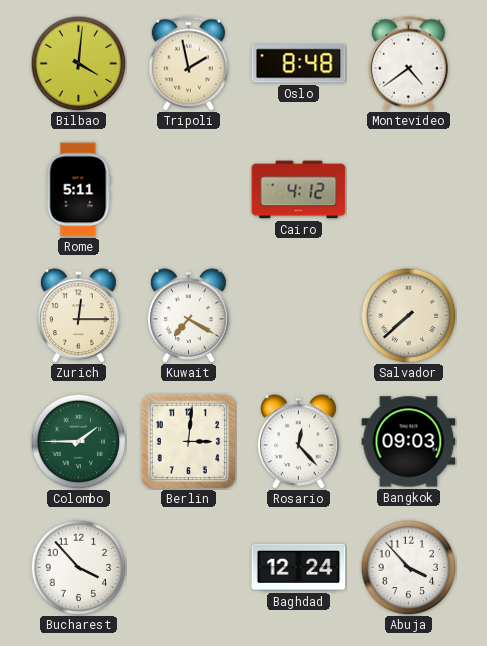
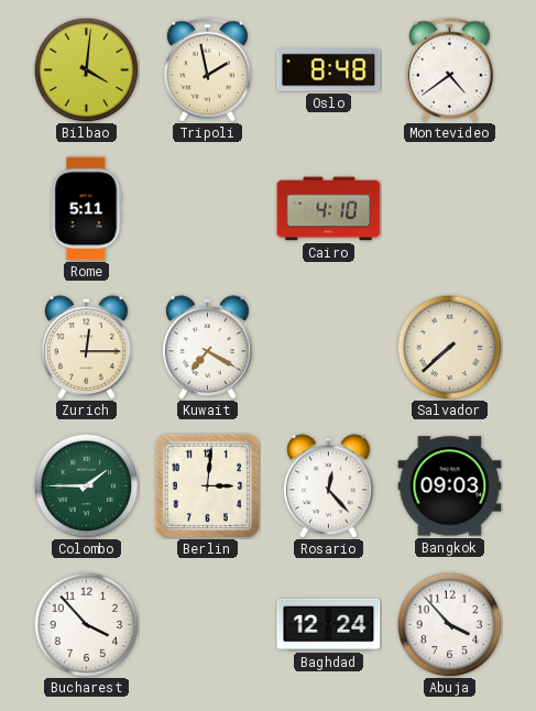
Cairo: 4:12 -> 4:10 (329, 209)
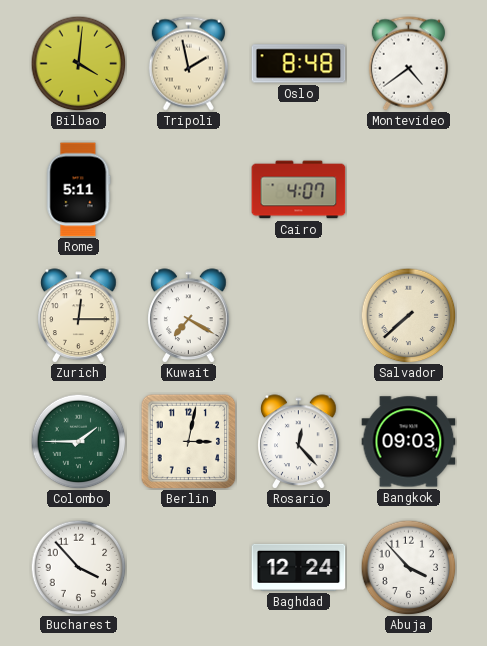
Cairo: 4:10 -> 4:07 (299, 190)
Berlin: 3:01 -> 3:02 (188, 441)
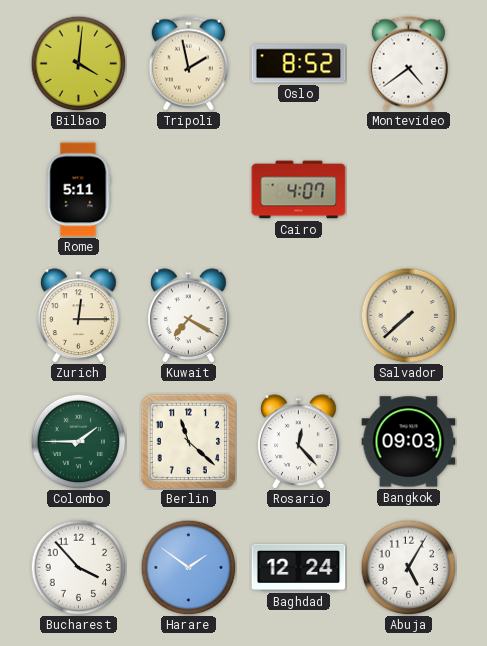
Oslo: 8:48 -> 8:52 (299, 64)
Berlin: 3:02 -> 11:22 (188, 441)
Harare: none -> 1:51 (188, 567)
Abuja: 3:53 -> 5:05 (408, 567)
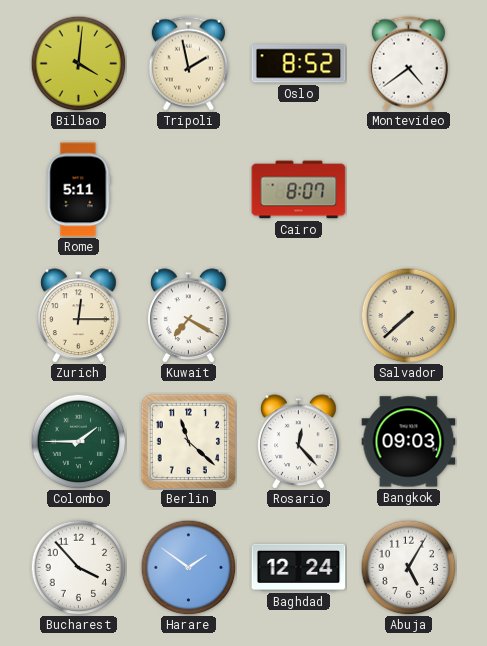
Cairo: 4:07 -> 8:07 (299, 190)
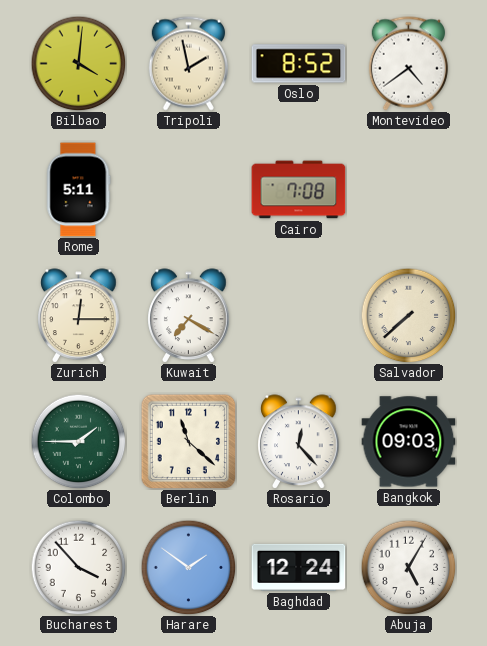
Cairo: 8:07 -> 7:08 (299, 190)
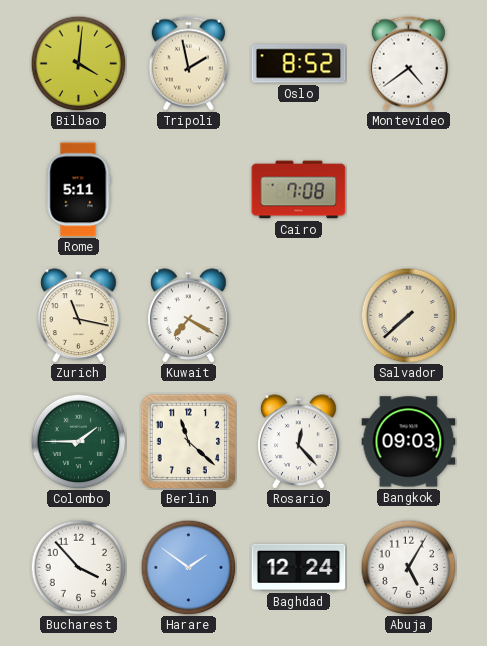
Zurich: 12:15 -> 11:17 (79, 316)
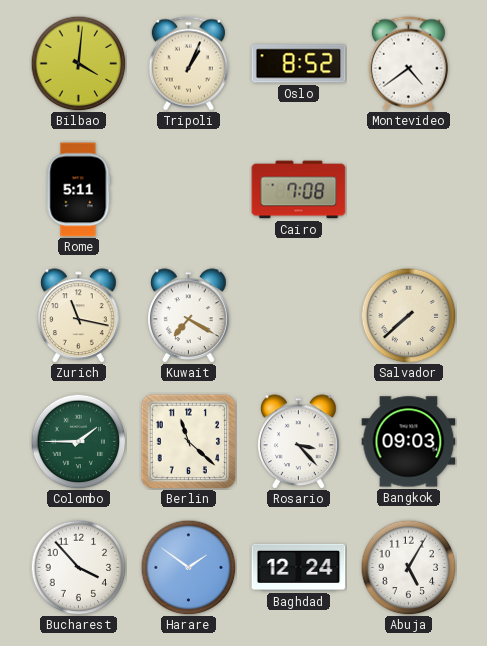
Tripoli: 1:58 -> 1:04 (188, 64)
Rosario: 12:23 -> 3:23 (299, 442)
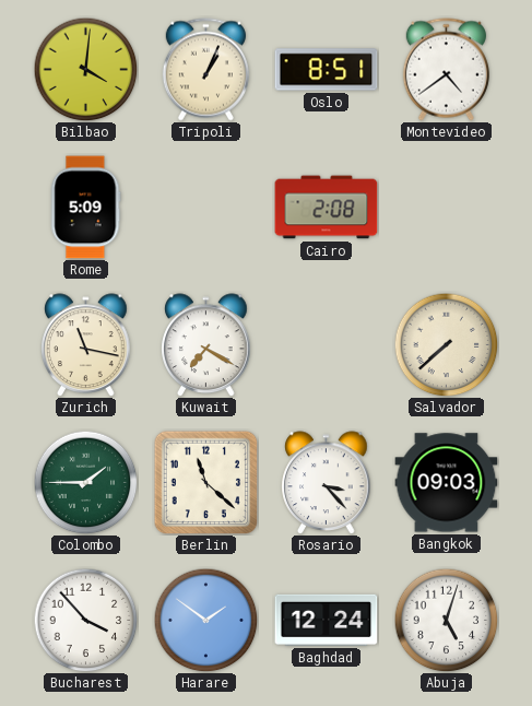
Oslo: 8:52 -> 8:51 (327, 70)
Rome: 5:11 -> 5:09 (86, 208)
Cairo: 7:08 -> 2:08 (327, 208)
Abuja: 5:05 -> 5:03 (446, 620)
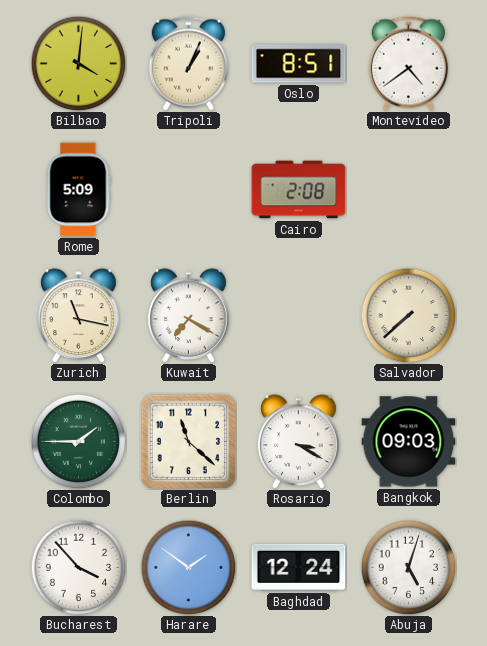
Rosario: 3:23 -> 3:20 (299, 442)
